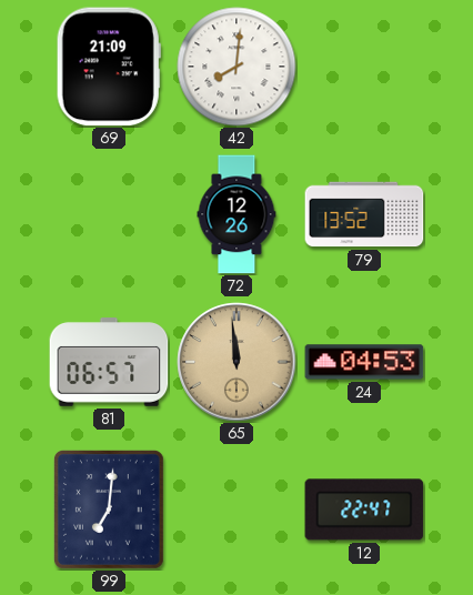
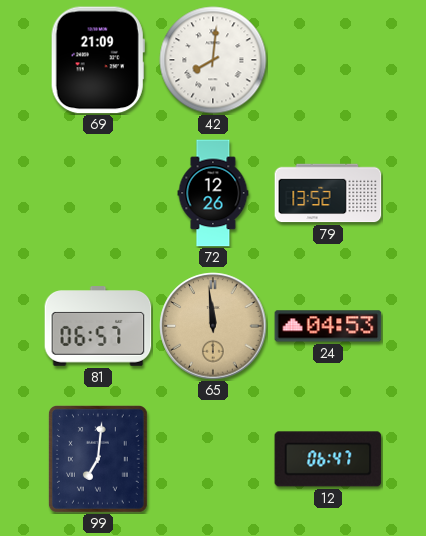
12: 22:47 -> 06:47 (328, 459)
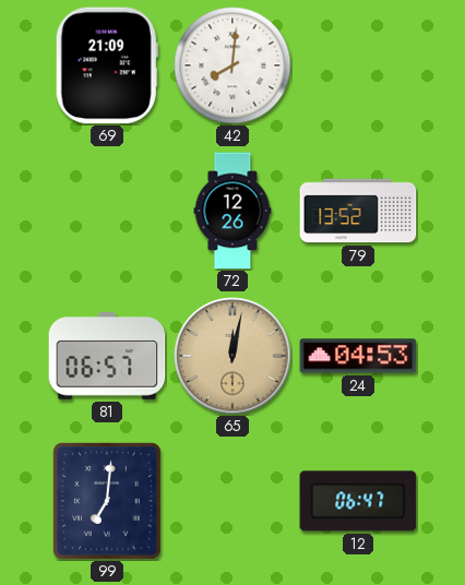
65: 11:59 -> 12:02 (233, 356)
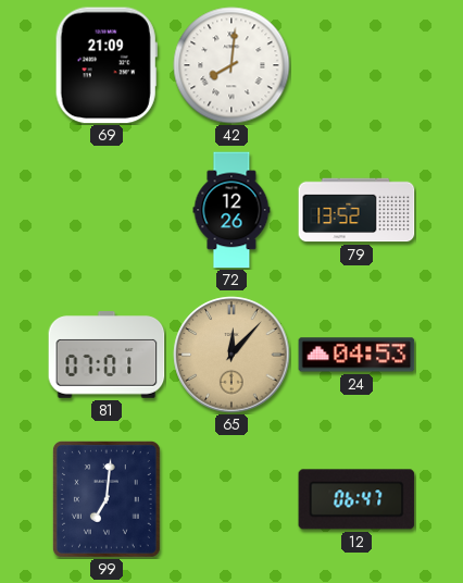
81: 06:57 -> 07:01 (107, 355)
65: 12:02 -> 12:07 (231, 355)
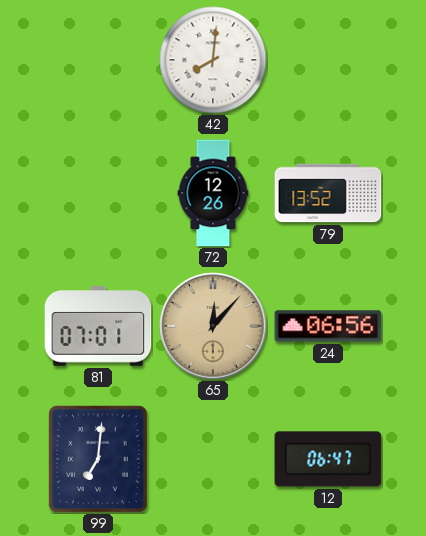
69: 21:09 -> none (107, 65)
24: 04:53 -> 06:56 (328, 326)
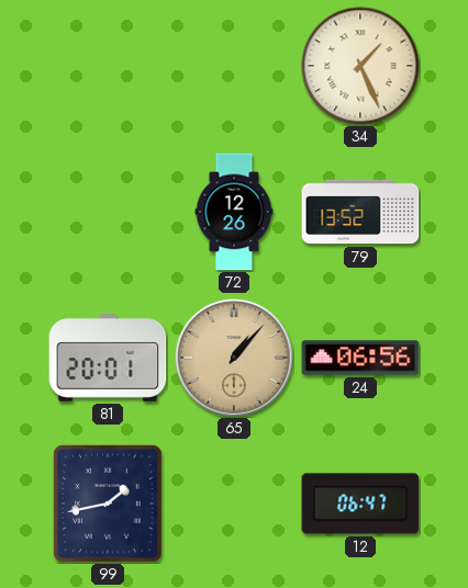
42: 8:01 -> none (213, 60)
34: none -> 1:26 (360, 66)
81: 07:01 -> 20:01 (108, 358)
65: 12:07 -> 1:07 (234, 358)
99: 7:01 -> 1:43 (108, 504)
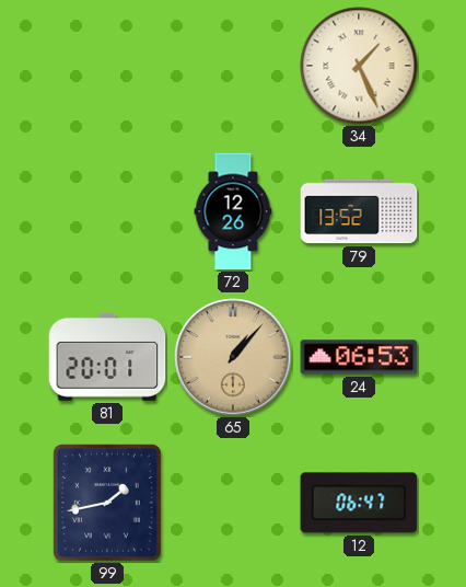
24: 06:56 -> 06:53 (359, 357)
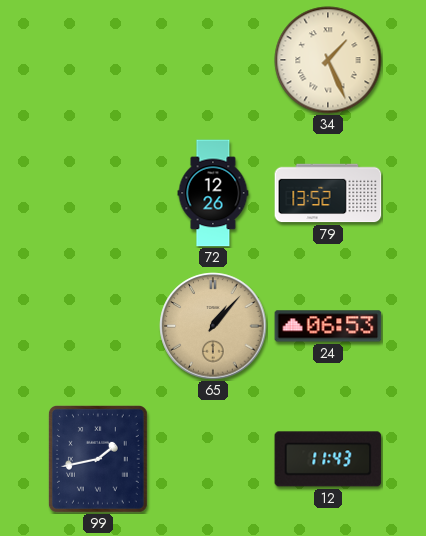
81: 20:01 -> none (107, 357)
12: 06:47 -> 11:43 (328, 459)
